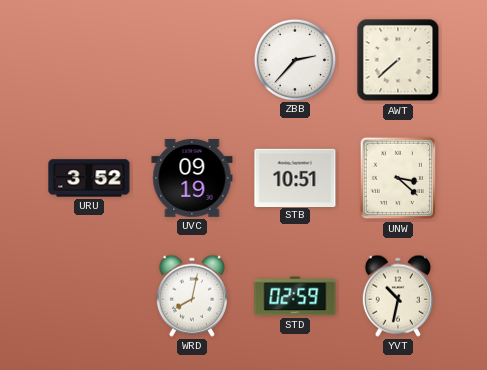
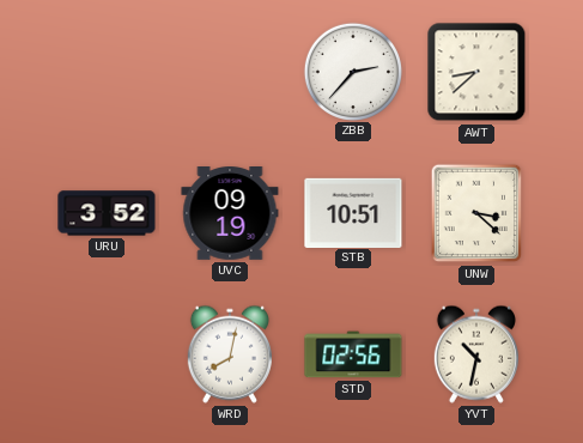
AWT: 7:38 -> 8:38 (476, 72)
STD: 02:59 -> 02:56 (353, 354)
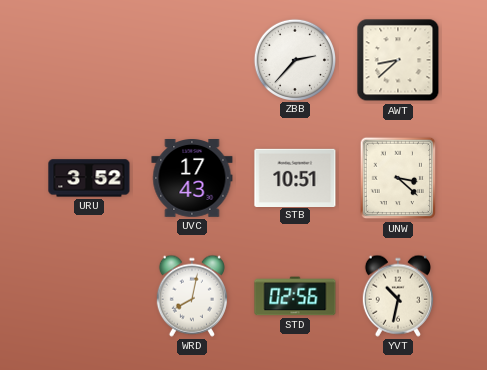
UVC: 09:19 -> 17:43 (192, 179)
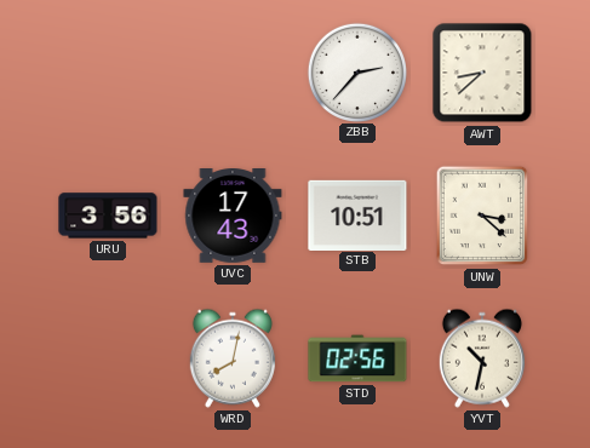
URU: 3:52 -> 3:56 (108, 216)
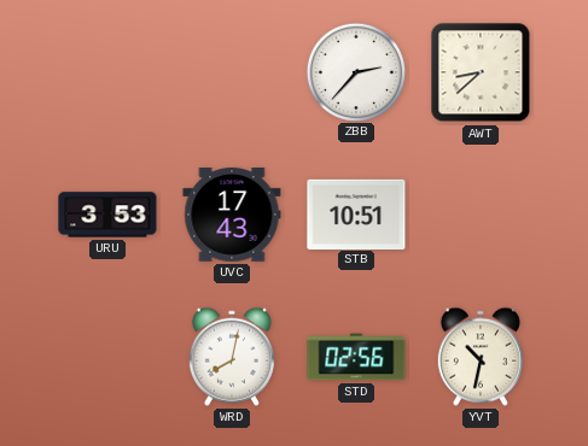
URU: 3:56 -> 3:53 (107, 215)
UNW: 3:22 -> none (482, 216)
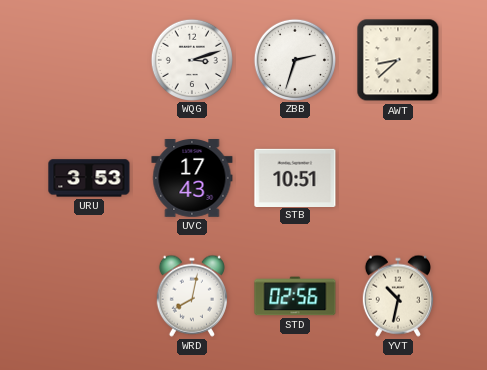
WQG: none -> 3:12 (191, 59)
ZBB: 2:37 -> 2:33 (294, 59)
